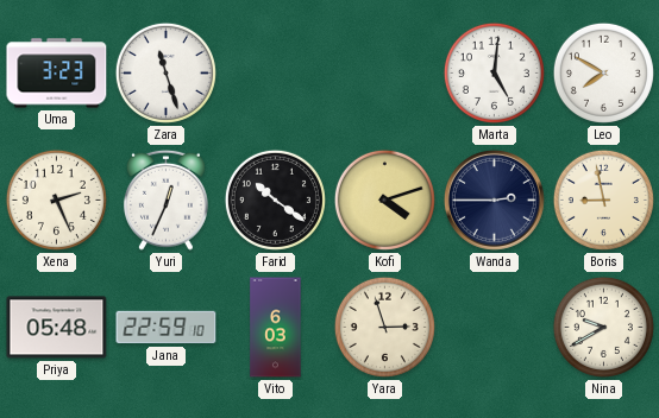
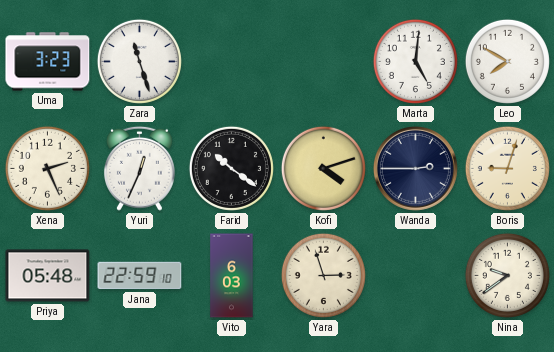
Boris: 8:58 -> 9:03 (507, 168)
Nina: 9:40 -> 9:39 (507, 275)
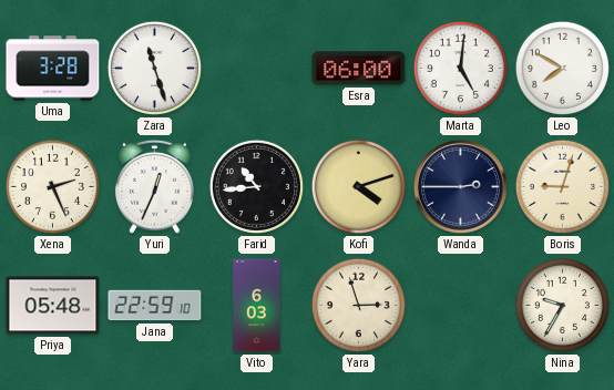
Uma: 3:23 -> 3:28 (53, 69)
Esra: none -> 06:00 (359, 69)
Farid: 10:21 -> 10:44 (256, 186)
Nina: 9:39 -> 9:35 (562, 305)
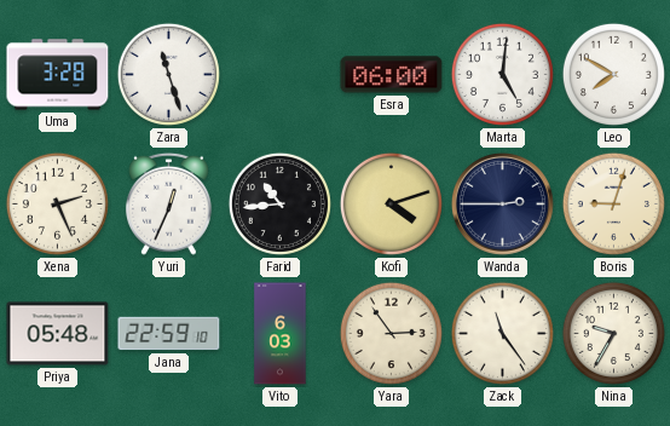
Yara: 2:57 -> 2:54 (391, 333)
Zack: none -> 11:24 (502, 333)
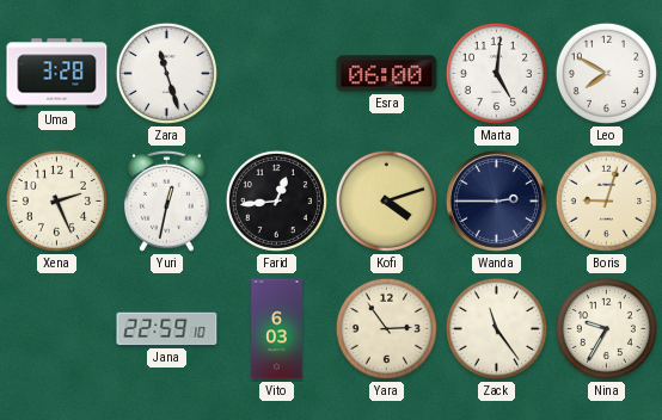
Yuri: 12:34 -> 12:32 (166, 200)
Farid: 10:44 -> 12:44 (276, 200)
Priya: 05:48 -> none (58, 334)
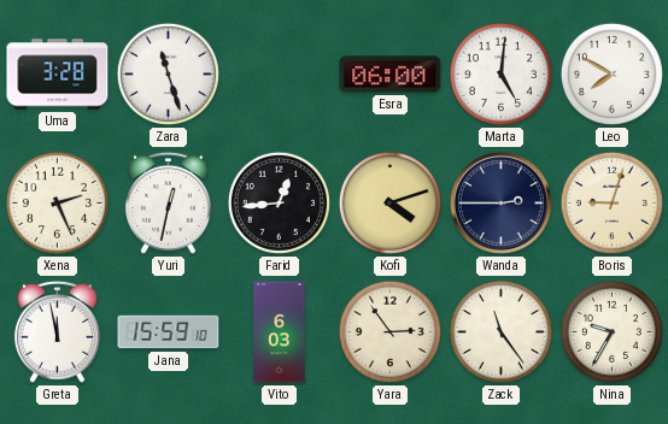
Greta: none -> 11:58 (57, 331)
Jana: 22:59 -> 15:59 (169, 332)
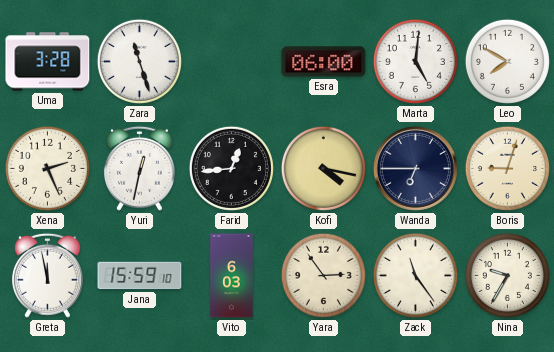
Kofi: 4:12 -> 4:17 (323, 168)
Wanda: 2:45 -> 6:45 (415, 168)
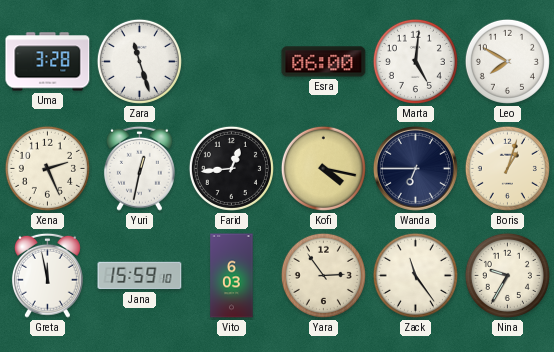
Boris: 9:03 -> 1:03 (507, 168)
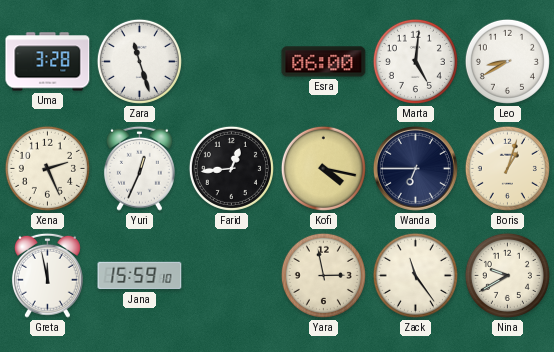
Leo: 7:50 -> 8:40 (507, 61)
Yuri: 12:32 -> 12:34 (139, 168)
Vito: 6:03 -> none (232, 276)
Yara: 2:54 -> 2:58 (323, 275)
Nina: 9:35 -> 9:40 (507, 275)
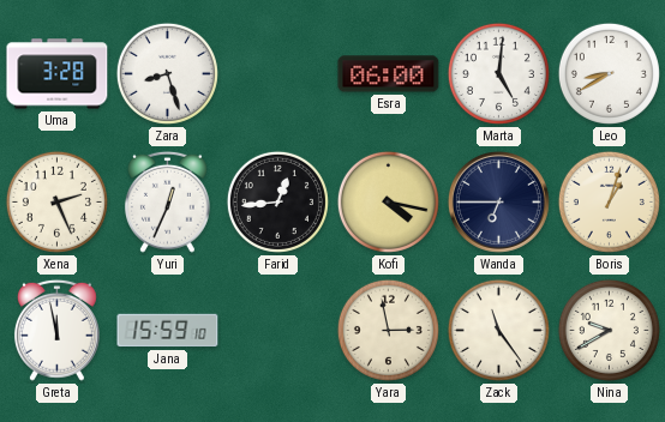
Zara: 11:27 -> 8:27 (167, 73)
